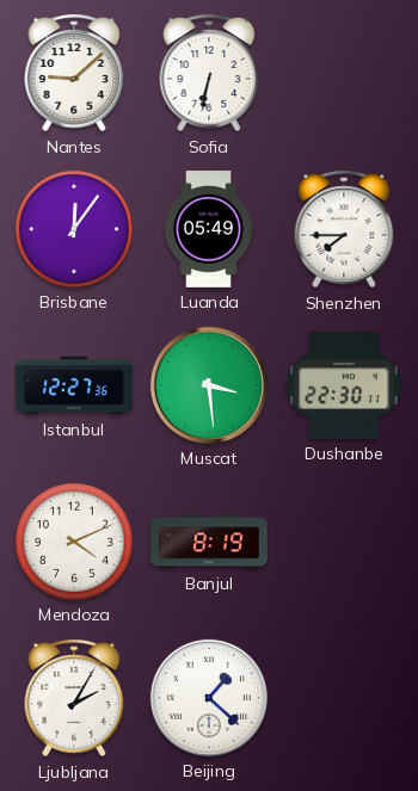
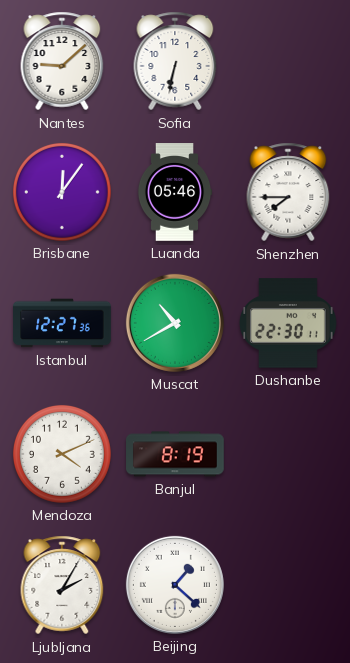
Luanda: 05:49 -> 05:46 (175, 192)
Muscat: 3:29 -> 10:40 (175, 323)
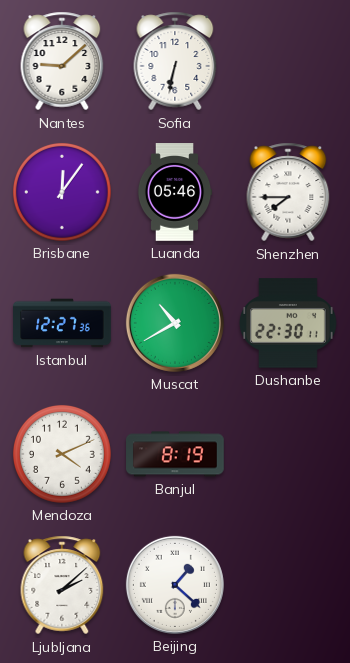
Ljubljana: 2:05 -> 2:08 (62, 585)
